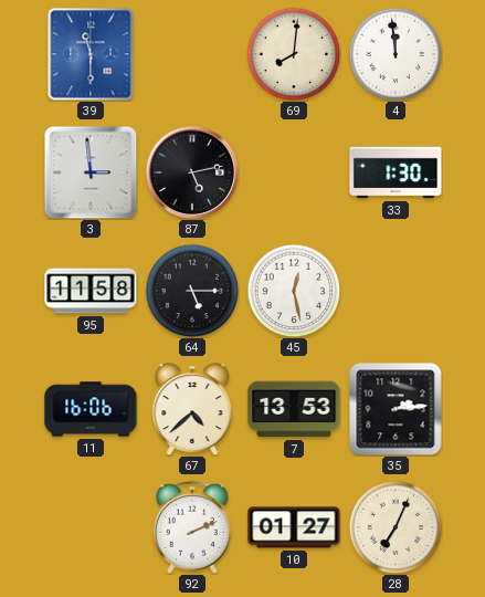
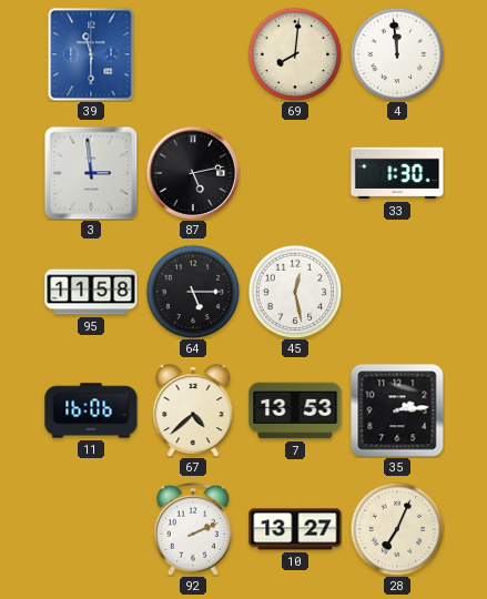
10: 01:27 -> 13:27 (295, 529)
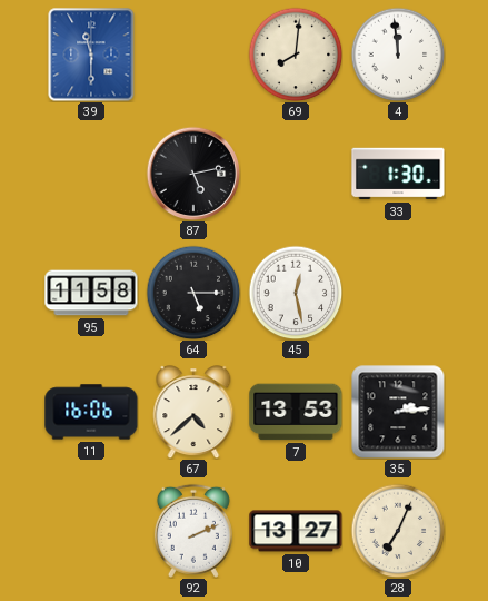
3: 2:59 -> none (91, 173)
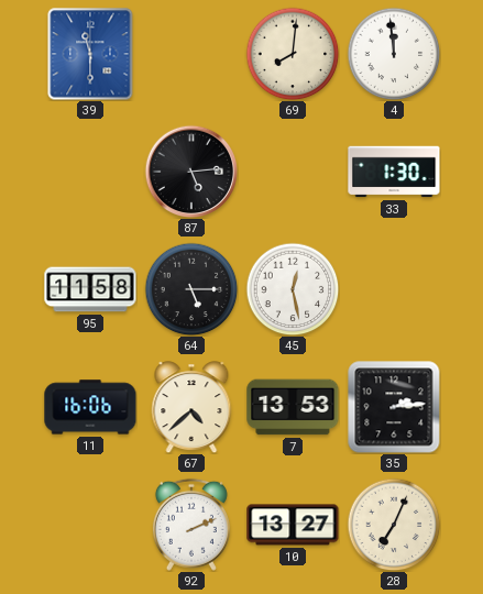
87: 5:13 -> 5:14 (191, 172)
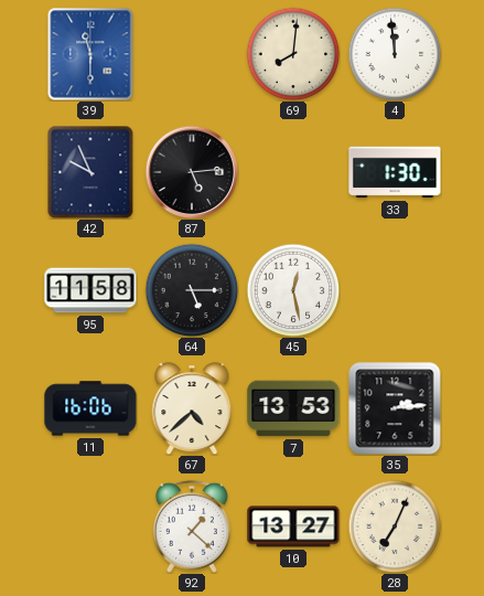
42: none -> 9:56 (90, 172)
92: 2:11 -> 1:22 (192, 526)
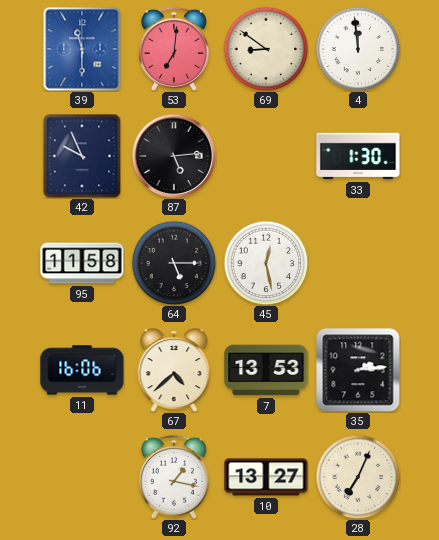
53: none -> 7:01 (174, 49)
69: 8:01 -> 8:51 (266, 49)
92: 1:22 -> 1:17 (174, 477)
